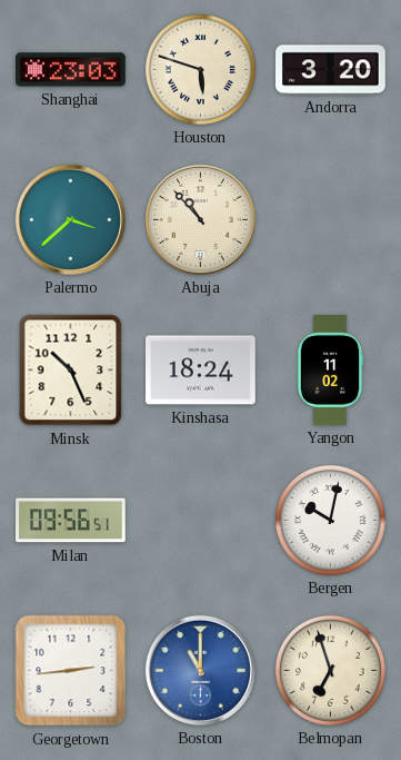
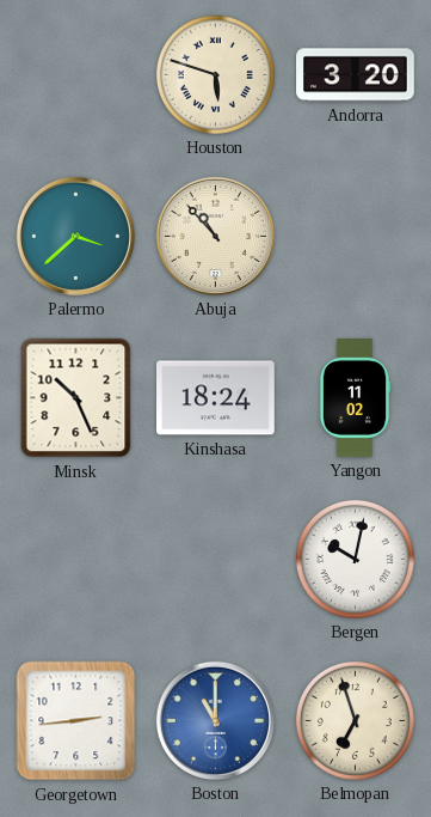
Shanghai: 23:03 -> none (71, 70)
Milan: 09:56 -> none (71, 521)
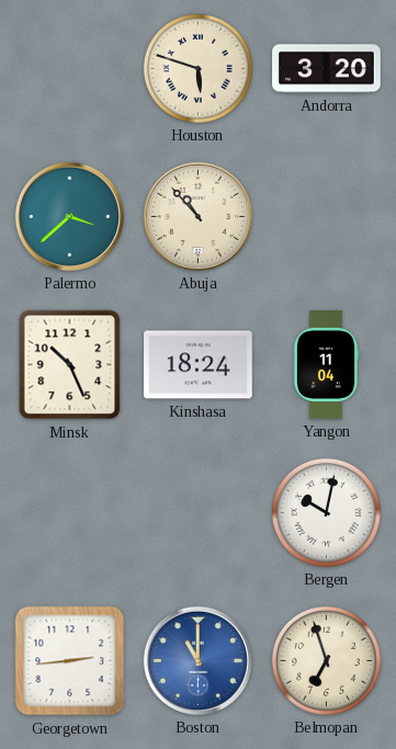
Yangon: 11:02 -> 11:04 (326, 365)
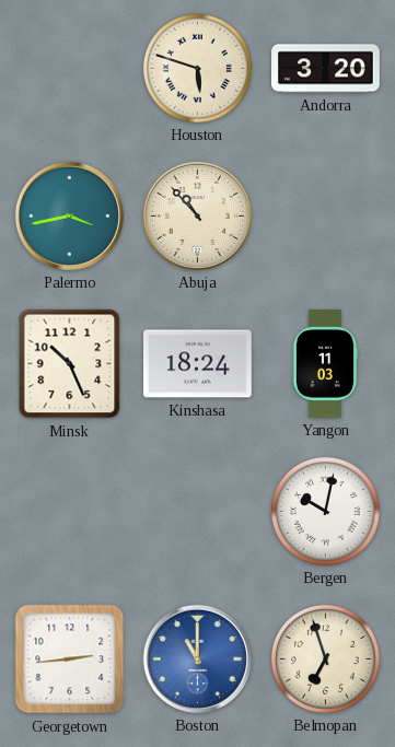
Palermo: 3:38 -> 3:43 (69, 215)
Yangon: 11:04 -> 11:03 (325, 364)
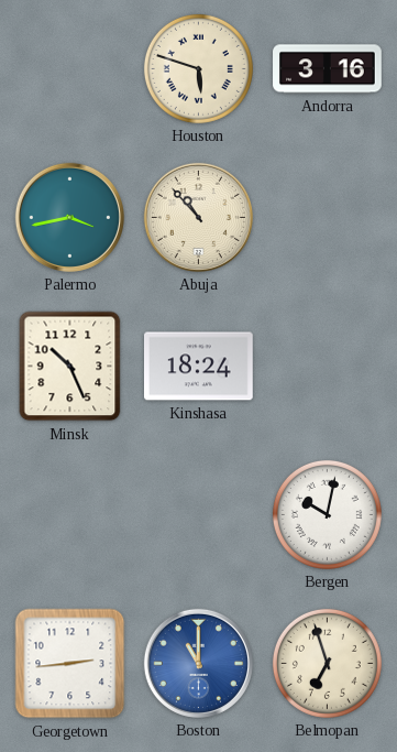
Andorra: 3:20 -> 3:16 (328, 69)
Yangon: 11:03 -> none (325, 364)
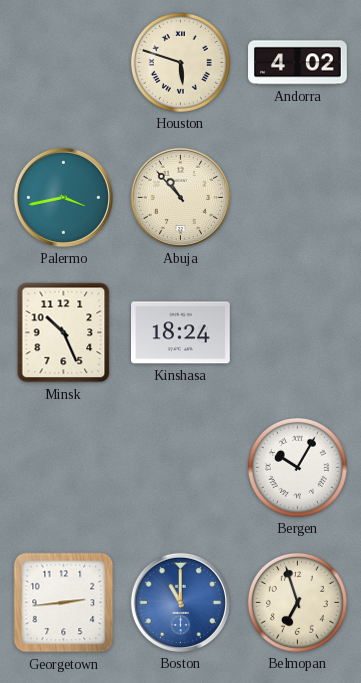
Andorra: 3:16 -> 4:02 (298, 63)
Bergen: 10:02 -> 10:05 (297, 467)
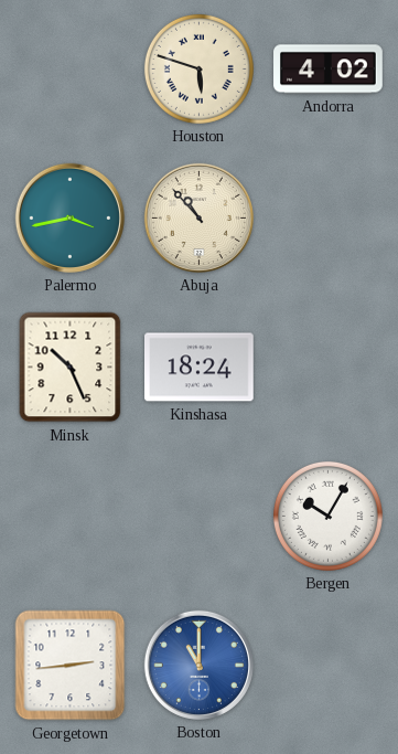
Belmopan: 6:57 -> none (297, 602)
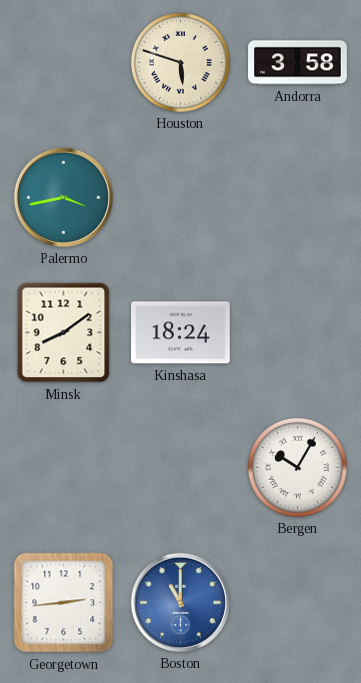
Andorra: 4:02 -> 3:58 (298, 63)
Abuja: 10:53 -> none (198, 217)
Minsk: 10:26 -> 8:09 (64, 333)
